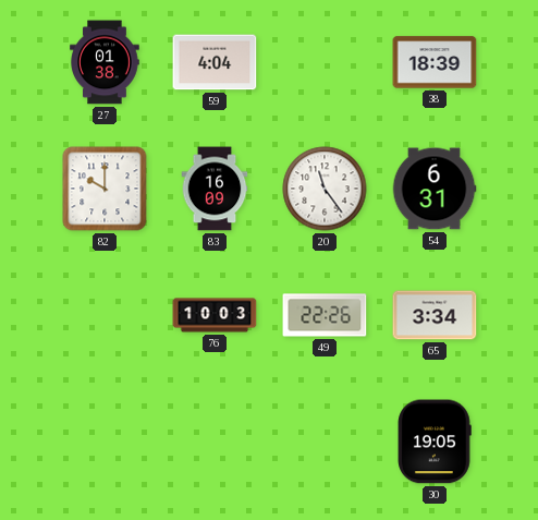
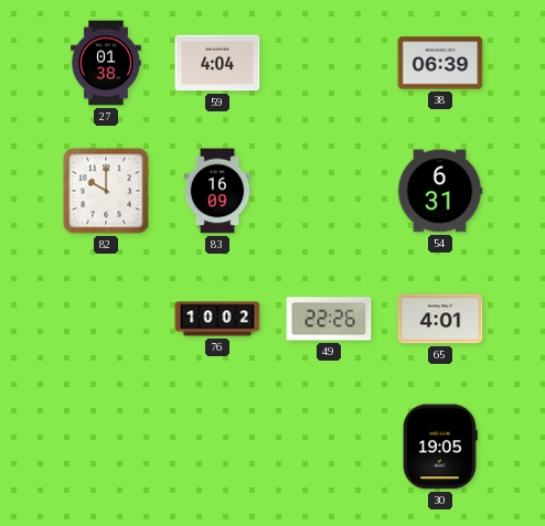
38: 18:39 -> 06:39 (440, 63)
20: 11:24 -> none (325, 189)
76: 10:03 -> 10:02 (217, 319)
65: 3:34 -> 4:01 (440, 319)
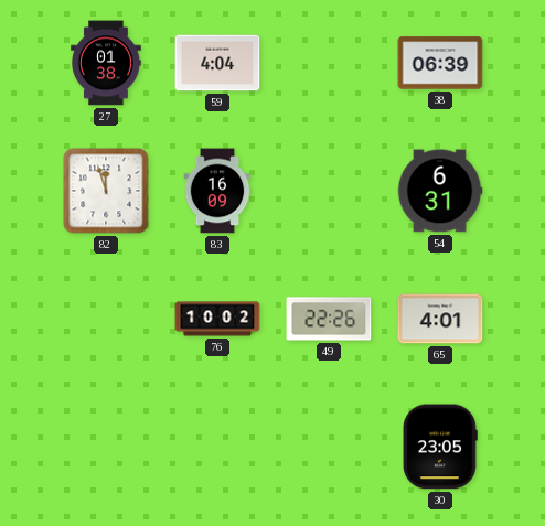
82: 10:00 -> 11:57 (106, 191)
30: 19:05 -> 23:05 (440, 447)
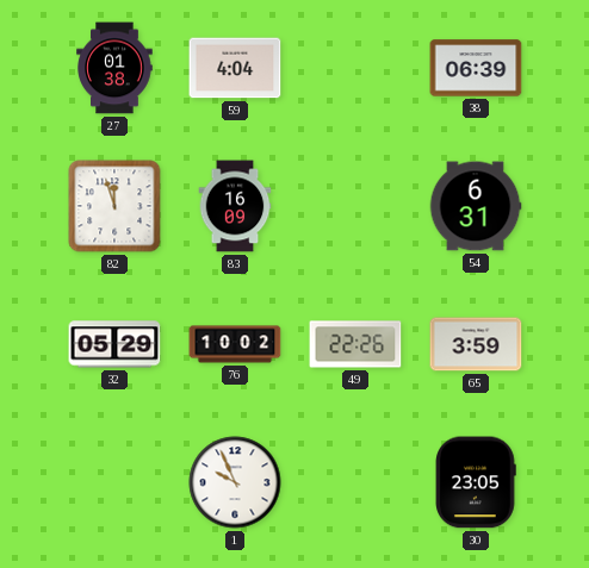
32: none -> 05:29 (114, 344)
65: 4:01 -> 3:59 (476, 344)
1: none -> 9:56 (235, 482)
